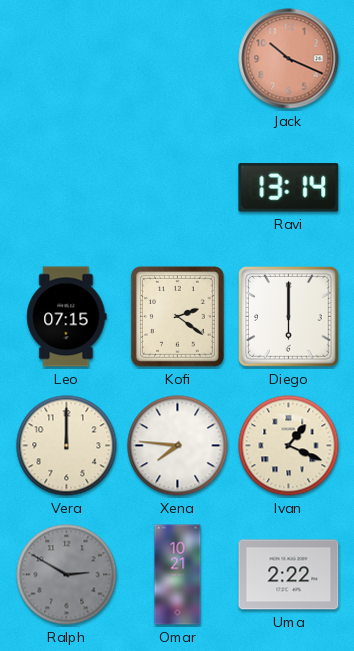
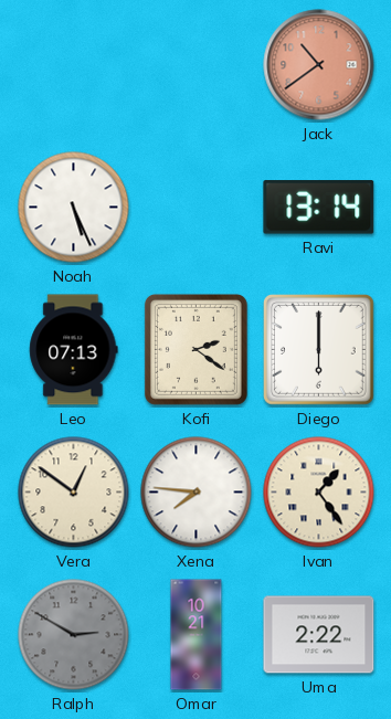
Jack: 10:19 -> 10:39 (319, 65)
Noah: none -> 5:26 (74, 208)
Leo: 07:15 -> 07:13 (74, 350)
Vera: 12:00 -> 12:51 (74, 493)
Ivan: 1:19 -> 1:24 (319, 493)
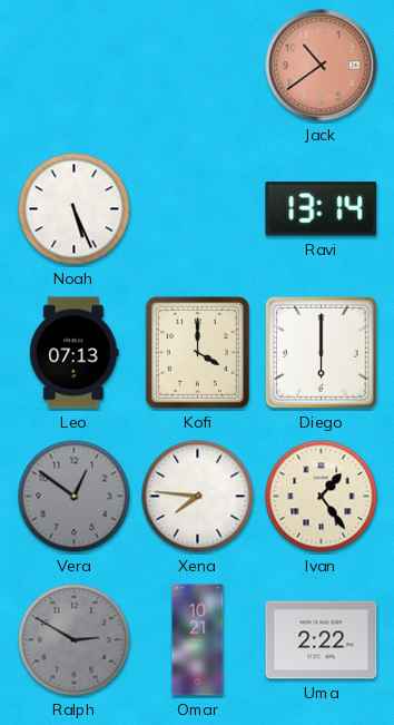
Kofi: 2:21 -> 4:00 (197, 352)
Vera dial: cream -> grey (75, 497)
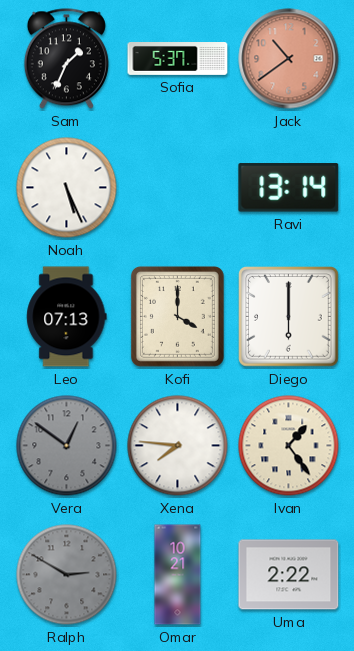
Sam: none -> 1:34 (66, 59)
Sofia: none -> 5:37 (178, 59)
